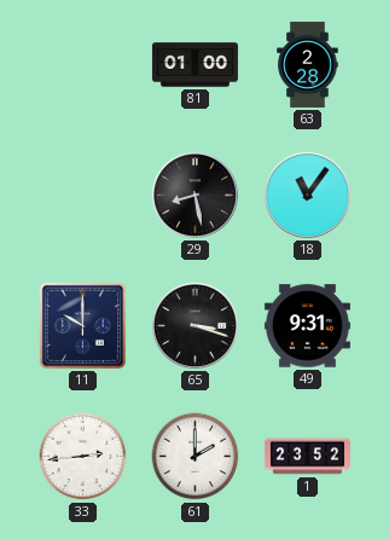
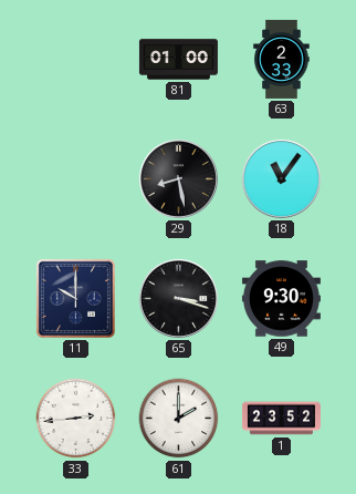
63: 2:28 -> 2:33 (282, 59)
49: 9:31 -> 9:30 (281, 299)
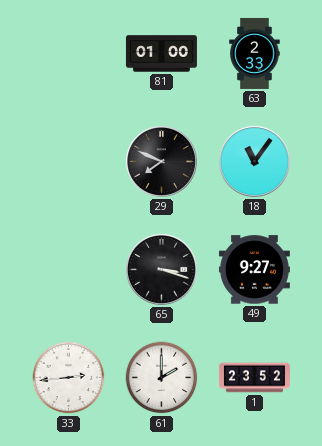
29: 8:28 -> 7:49 (161, 161)
11: 10:00 -> none (75, 298)
49: 9:30 -> 9:27 (254, 270)
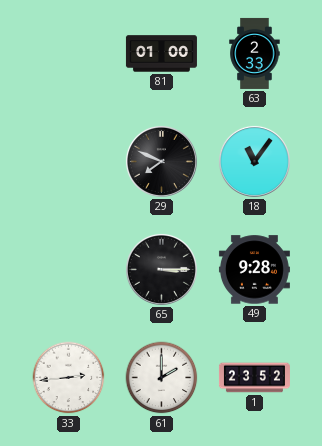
65: 3:18 -> 3:15 (161, 269)
49: 9:27 -> 9:28 (254, 270)
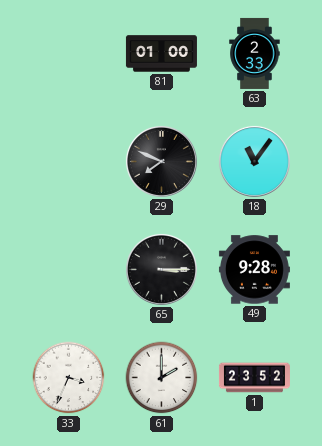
33: 2:44 -> 3:34 (69, 378)
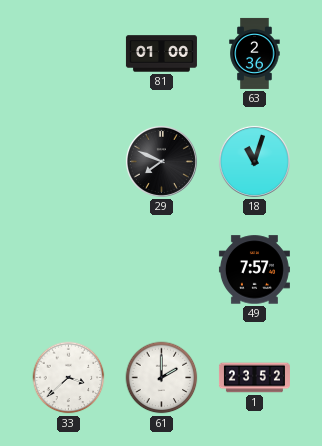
63: 2:33 -> 2:36 (255, 53)
18: 11:06 -> 11:03 (254, 161)
65: 3:15 -> none (161, 269)
49: 9:28 -> 7:57 (254, 270)
33: 3:34 -> 3:38 (69, 378)
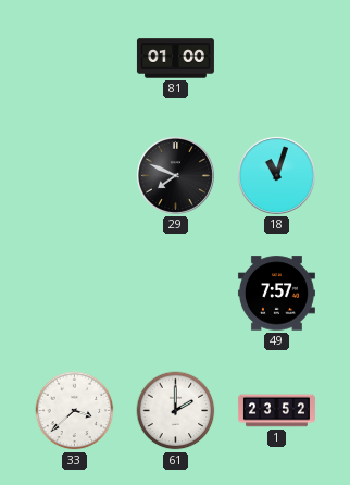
63: 2:36 -> none (255, 53)
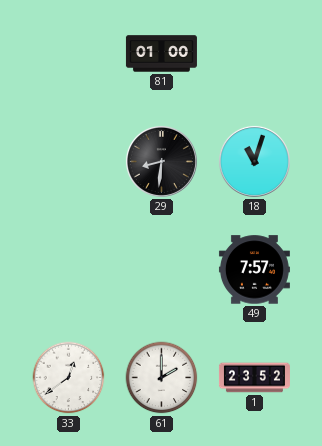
29: 7:49 -> 8:31 (161, 161)
33: 3:38 -> 12:39 (69, 378)
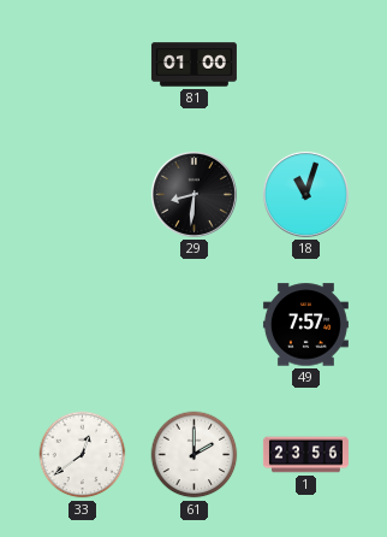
1: 23:52 -> 23:56 (305, 455)
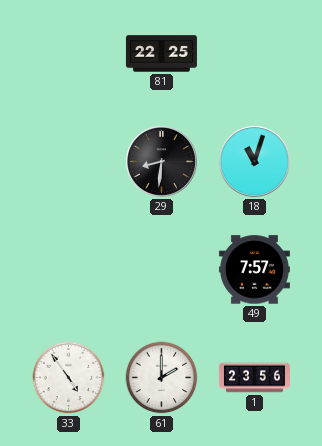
81: 01:00 -> 22:25 (161, 54)
33: 12:39 -> 4:54 (69, 378)
